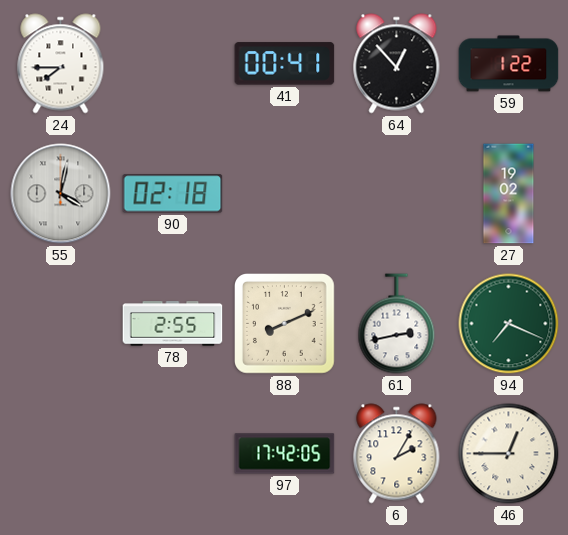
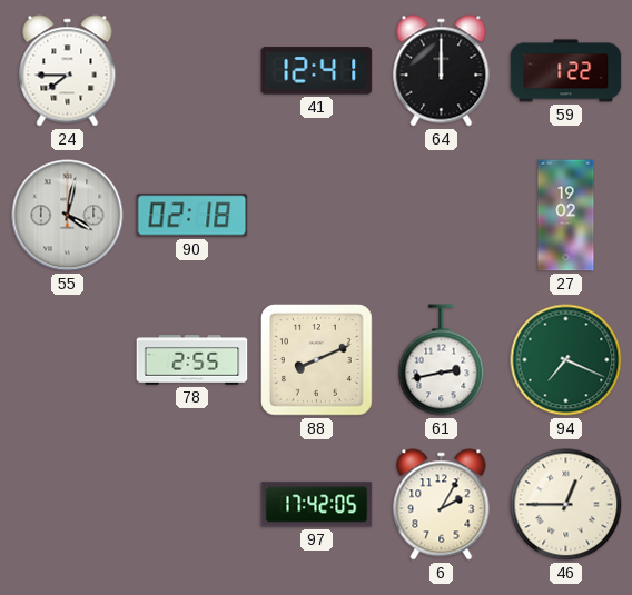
41: 00:41 -> 12:41 (317, 71)
64: 12:53 -> 12:00 (442, 71)
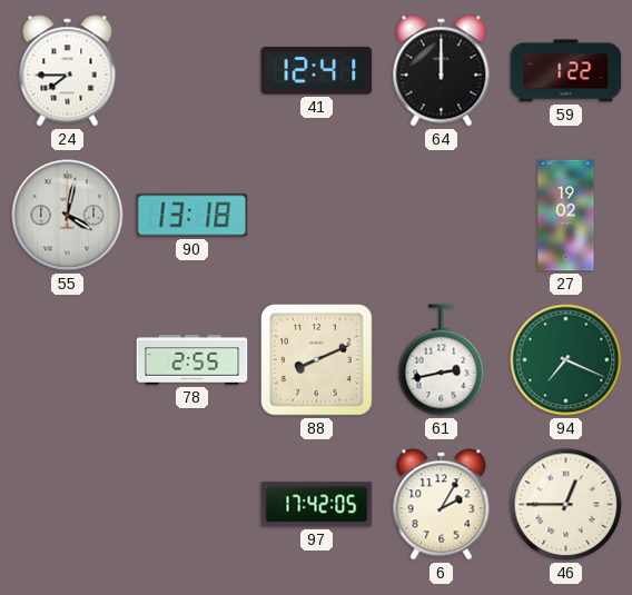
90: 02:18 -> 13:18 (192, 216)
